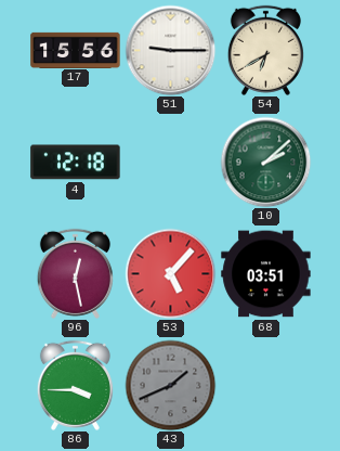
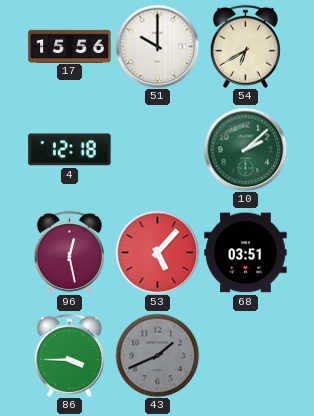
51: 9:15 -> 10:00 (157, 46)
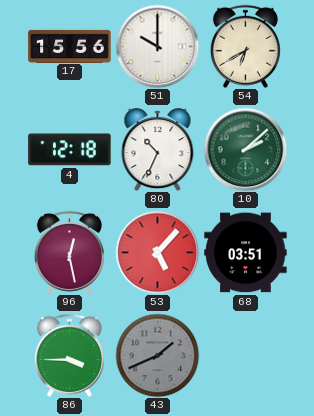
80: none -> 10:34 (158, 150)
